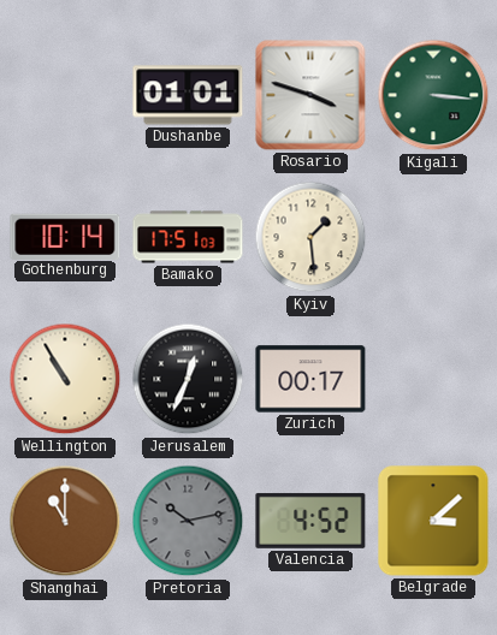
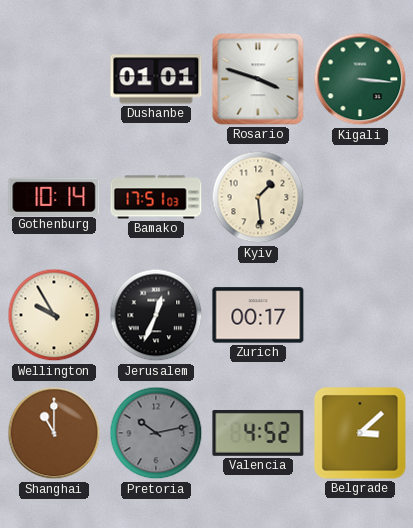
Wellington: 10:55 -> 9:55 (54, 315)
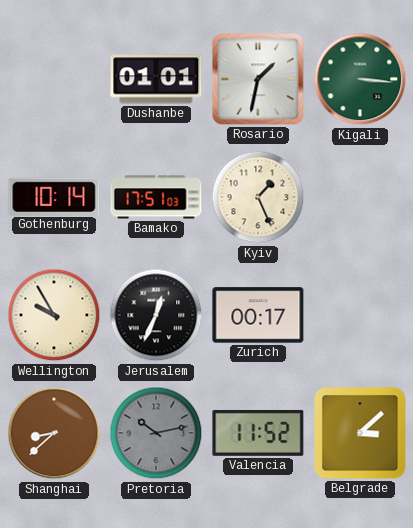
Rosario: 3:48 -> 1:32 (258, 79)
Kyiv: 1:29 -> 1:26 (258, 197)
Shanghai: 11:00 -> 8:38 (54, 433)
Valencia: 4:52 -> 11:52 (258, 433)
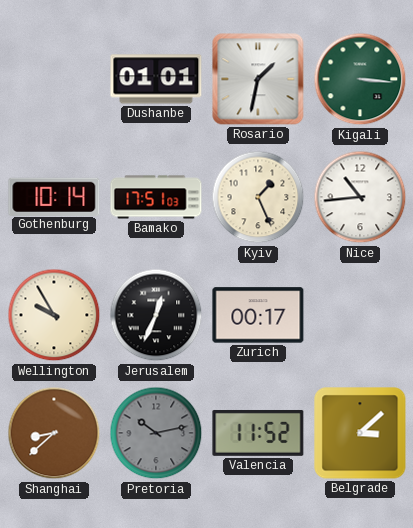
Nice: none -> 10:44 (360, 197)
